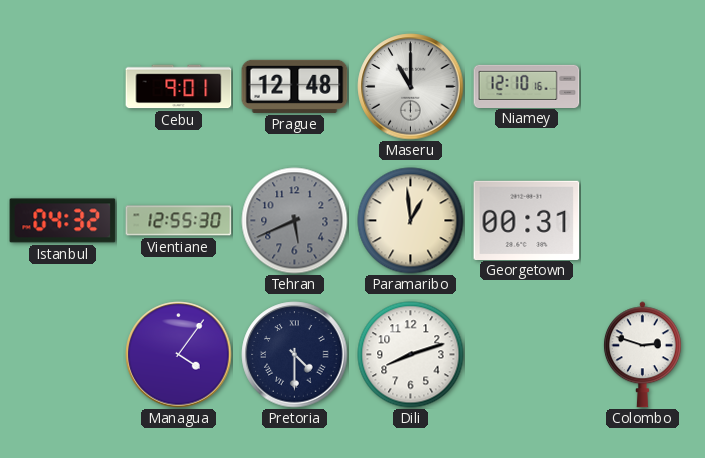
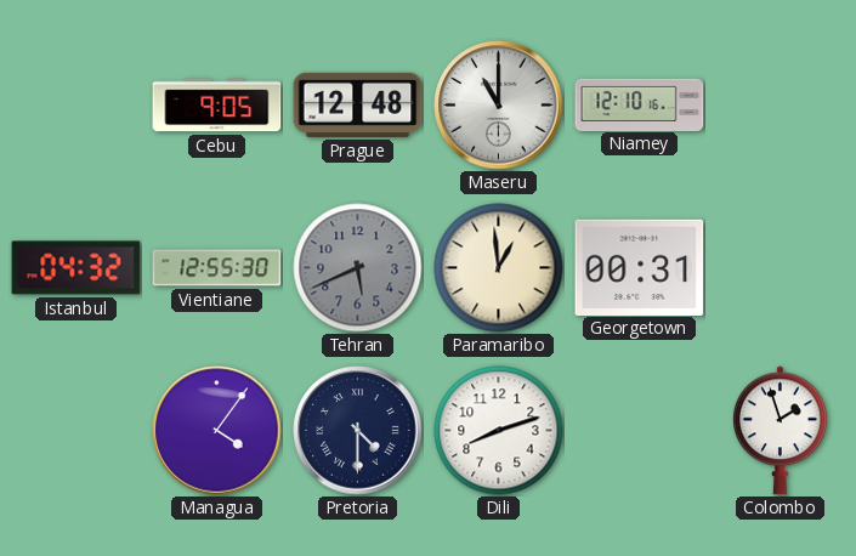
Cebu: 9:01 -> 9:05 (217, 106)
Colombo: 2:48 -> 1:57 (780, 431)
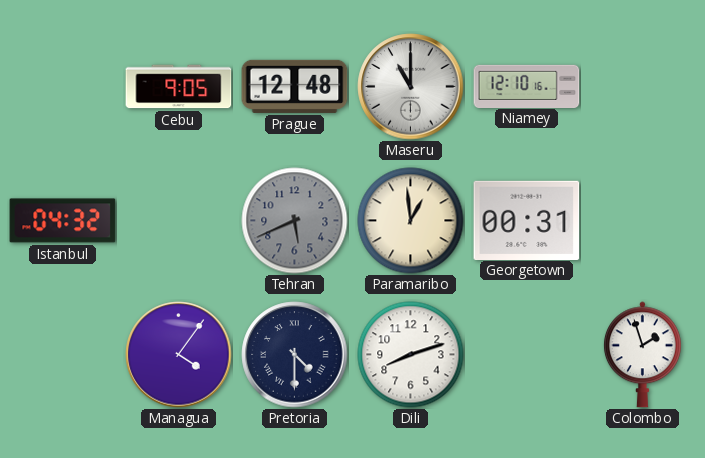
Vientiane: 12:55 -> none (217, 268)
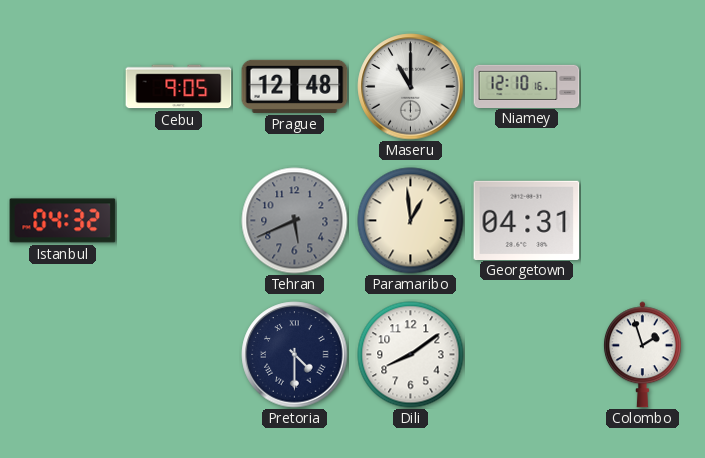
Georgetown: 00:31 -> 04:31 (527, 220)
Managua: 4:06 -> none (179, 355)
Dili: 8:12 -> 8:09 (411, 355)
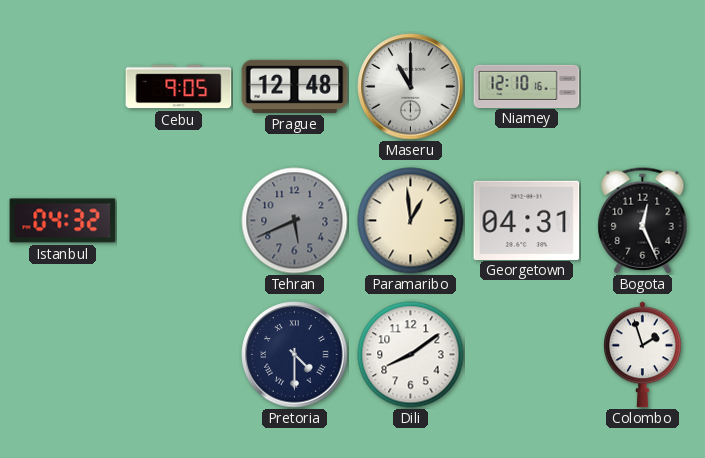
Bogota: none -> 12:26 (643, 221)
